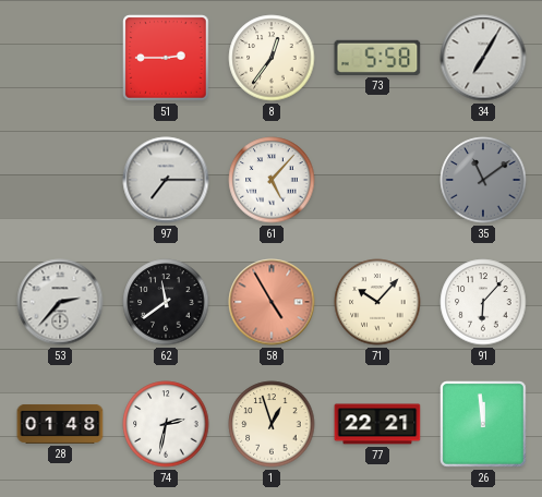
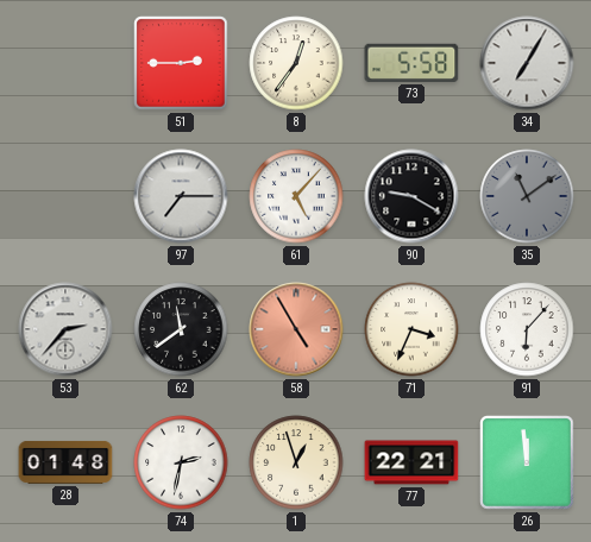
90: none -> 9:20 (411, 196)
71: 10:07 -> 3:34 (411, 329)
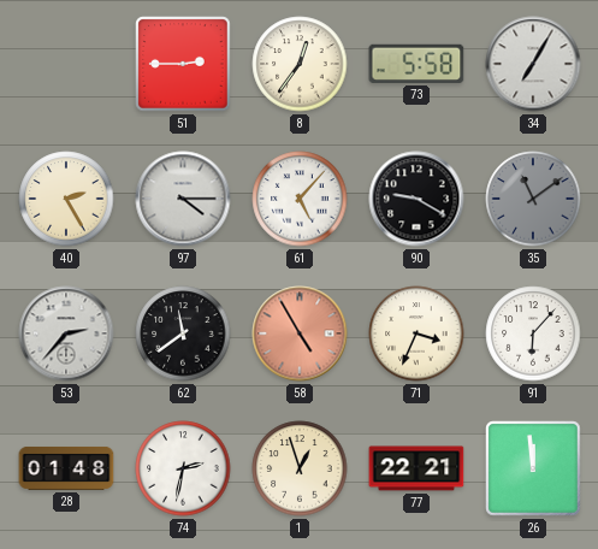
40: none -> 2:25 (66, 199)
97: 7:15 -> 4:15 (183, 199)
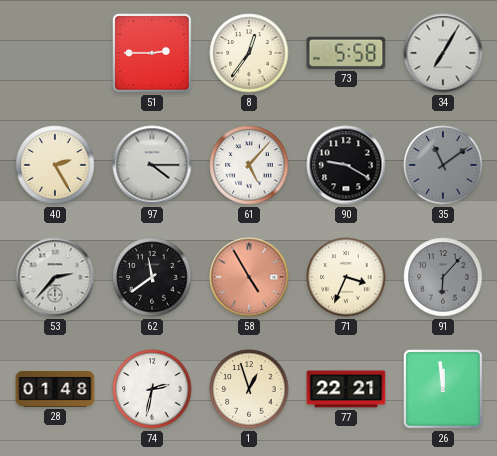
91 dial: white -> grey (443, 277)
